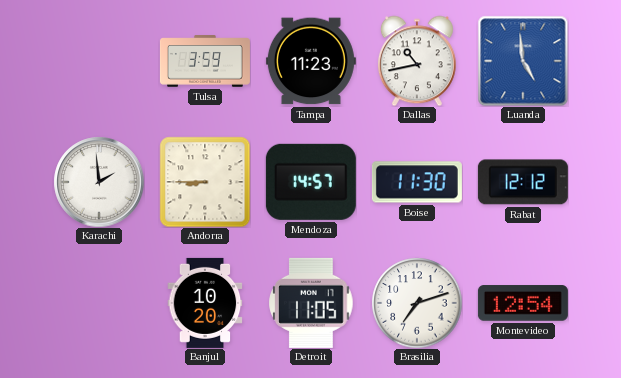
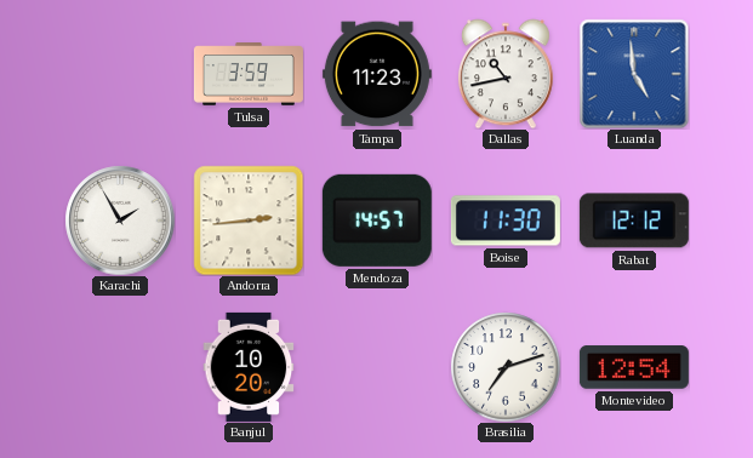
Karachi: 1:59 -> 1:55 (120, 221)
Andorra: 8:45 -> 2:44 (249, 221)
Detroit: 11:05 -> none (311, 303)
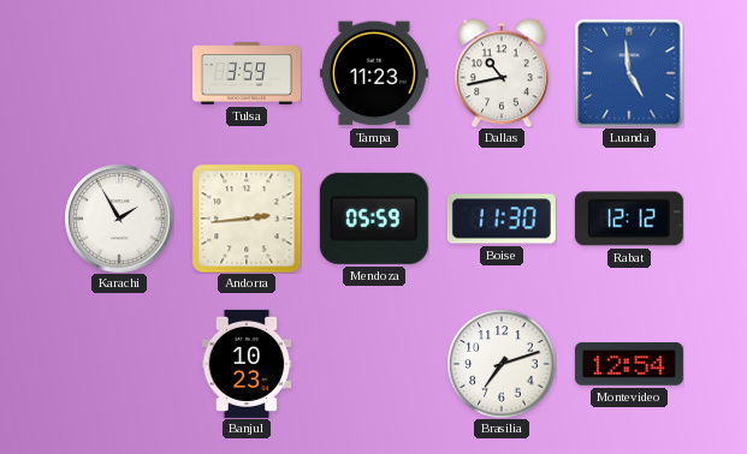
Mendoza: 14:57 -> 05:59 (374, 219)
Banjul: 10:20 -> 10:23 (247, 364)
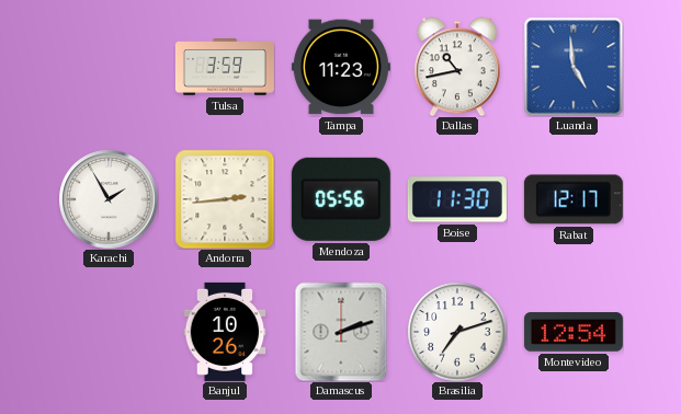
Mendoza: 05:59 -> 05:56 (341, 199)
Rabat: 12:12 -> 12:17 (574, 199)
Banjul: 10:23 -> 10:26 (225, 332)
Damascus: none -> 2:12 (341, 332)
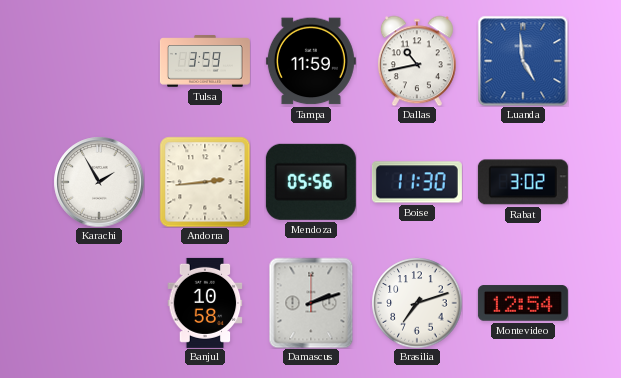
Tampa: 11:23 -> 11:59 (311, 61)
Rabat: 12:17 -> 3:02 (523, 182)
Banjul: 10:26 -> 10:58 (205, 303)
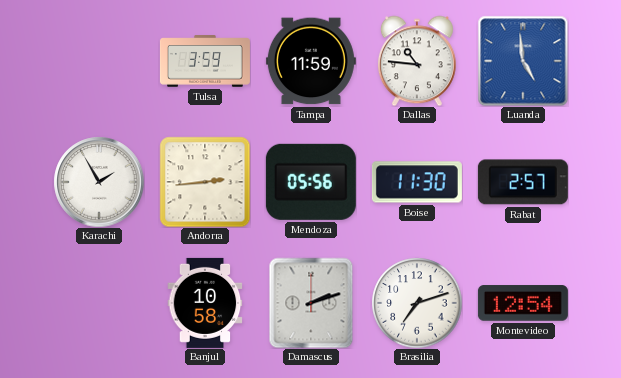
Dallas: 10:43 -> 10:46 (417, 61)
Rabat: 3:02 -> 2:57 (523, 182)
